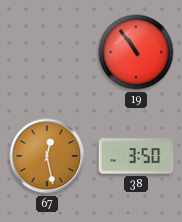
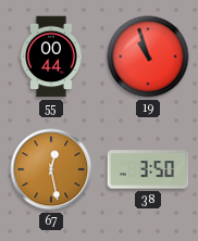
55: none -> 00:44 (51, 56)
19: 10:54 -> 10:57 (148, 56)
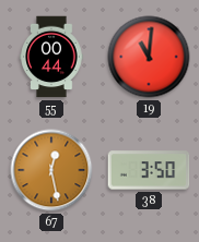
19: 10:57 -> 11:01 (149, 57)
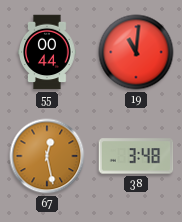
38: 3:50 -> 3:48 (136, 156)
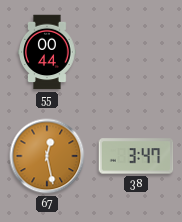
19: 11:01 -> none (136, 52)
38: 3:48 -> 3:47 (136, 156)
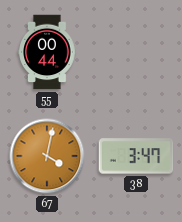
67: 12:28 -> 4:02 (47, 156)
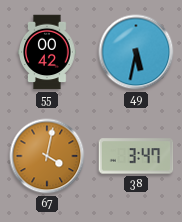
55: 00:44 -> 00:42 (47, 52)
49: none -> 5:32 (136, 52)
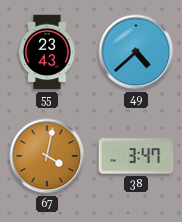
55: 00:42 -> 23:43 (47, 52)
49: 5:32 -> 4:38 (136, 52)
